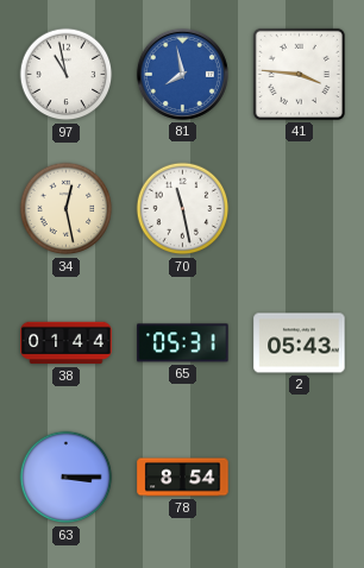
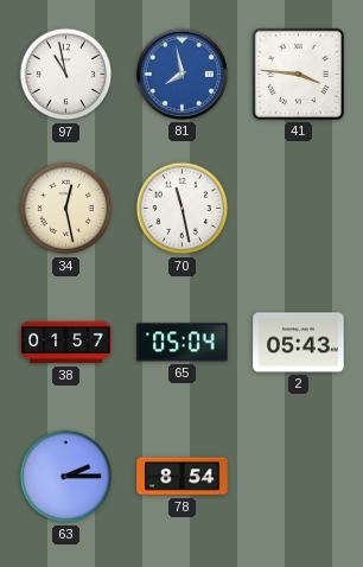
38: 01:44 -> 01:57 (66, 343)
65: 05:31 -> 05:04 (183, 343)
63: 3:15 -> 2:15 (66, 477)
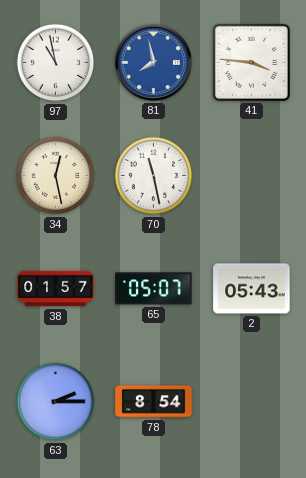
65: 05:04 -> 05:07 (154, 289)
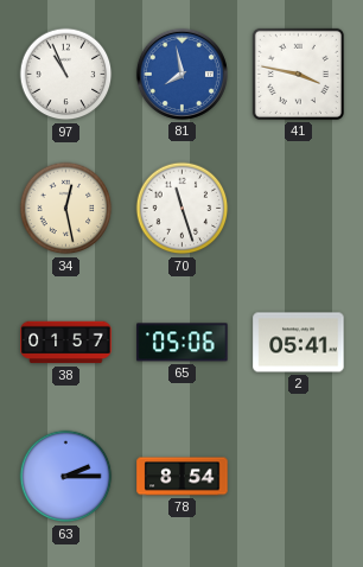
97: 10:58 -> 10:56 (66, 75)
41: 3:46 -> 3:47 (298, 74)
70: 11:28 -> 11:27 (183, 209)
65: 05:07 -> 05:06 (183, 343)
2: 05:43 -> 05:41 (299, 343)
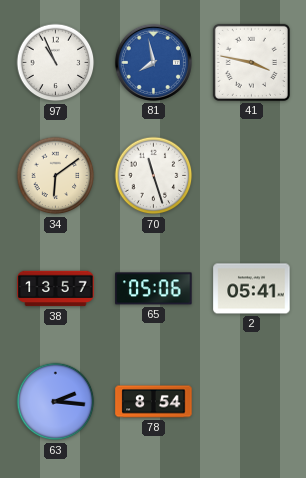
34: 12:28 -> 6:09 (56, 176)
38: 01:57 -> 13:57 (56, 289)
63: 2:15 -> 2:16 (56, 402)
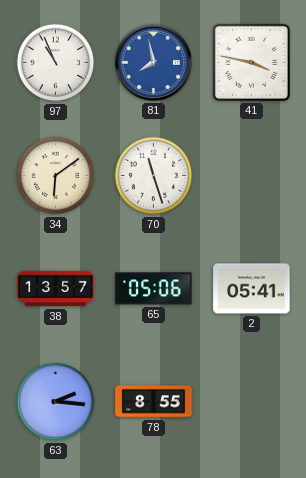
78: 8:54 -> 8:55 (154, 402)
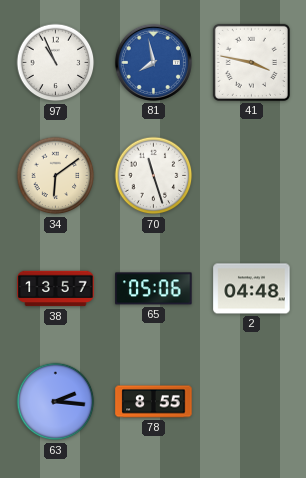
2: 05:41 -> 04:48 (252, 289)
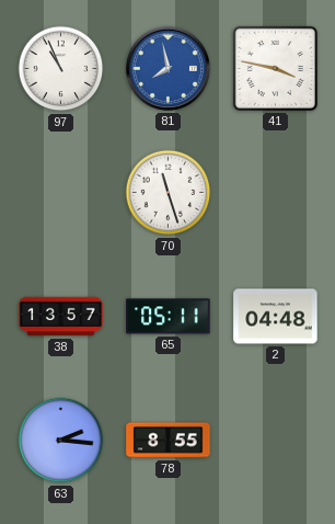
34: 6:09 -> none (56, 176)
65: 05:06 -> 05:11 (169, 317)
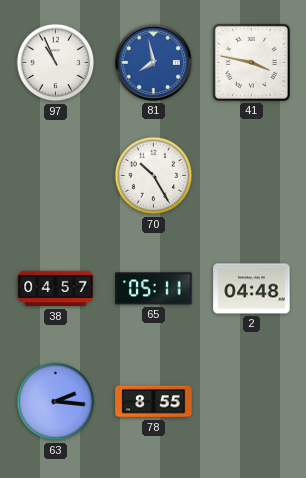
70: 11:27 -> 10:25 (154, 176)
38: 13:57 -> 04:57 (56, 289)
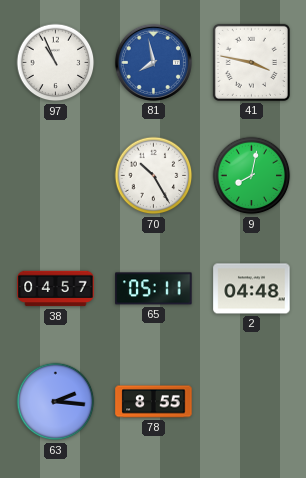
9: none -> 8:02 (252, 176)
